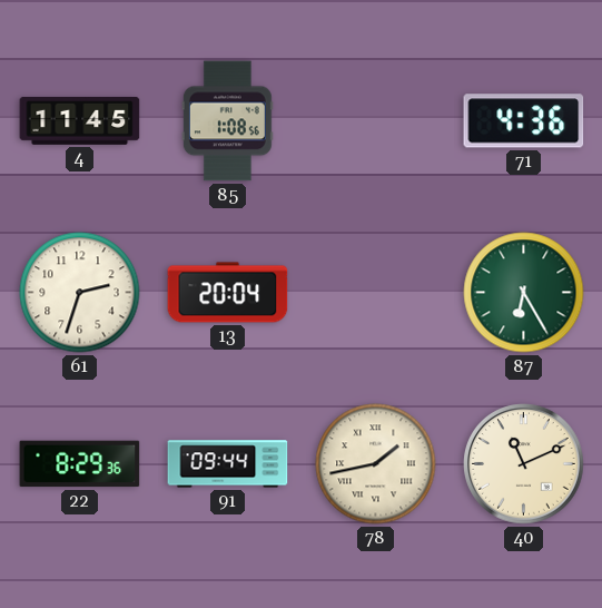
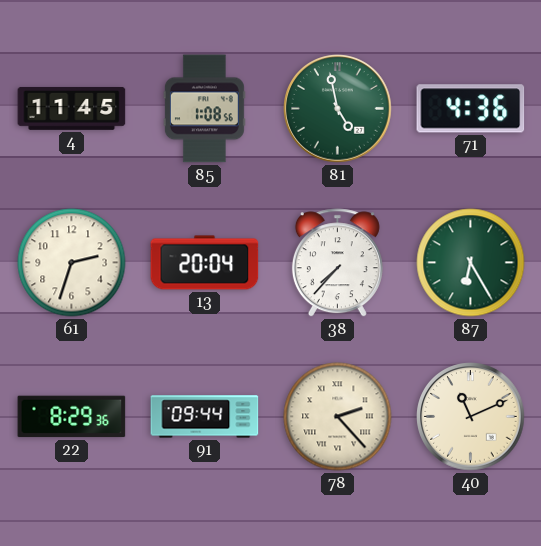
81: none -> 4:58 (338, 109)
38: none -> 7:37 (337, 263)
78: 1:43 -> 2:23 (338, 417)
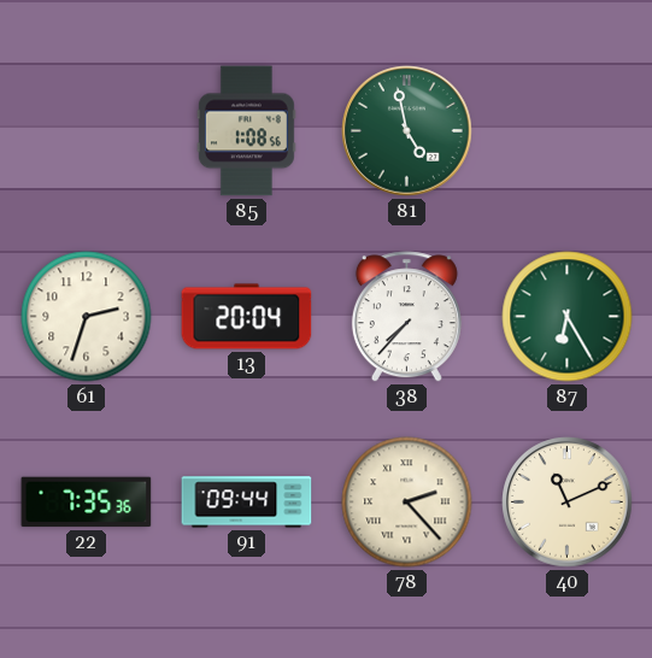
4: 11:45 -> none (72, 108)
71: 4:36 -> none (471, 109)
22: 8:29 -> 7:35 (87, 503)
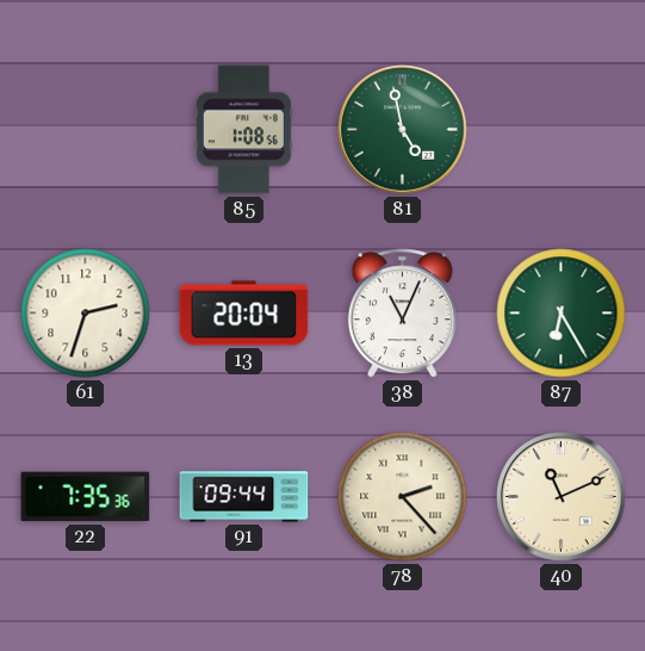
38: 7:37 -> 11:04 (402, 314)
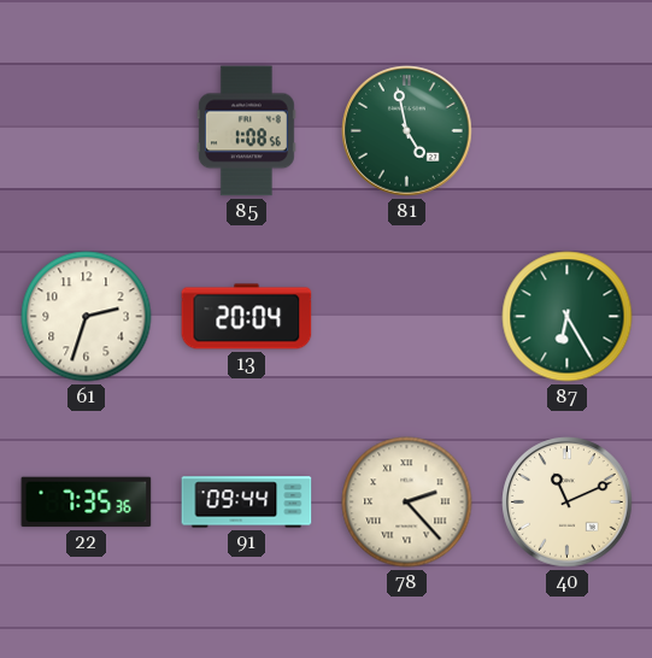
38: 11:04 -> none (402, 314)
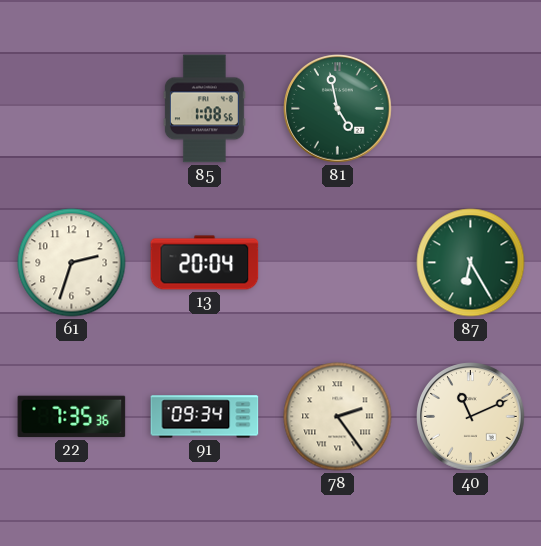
91: 09:44 -> 09:34 (205, 417)
78: 2:23 -> 2:24 (338, 417)
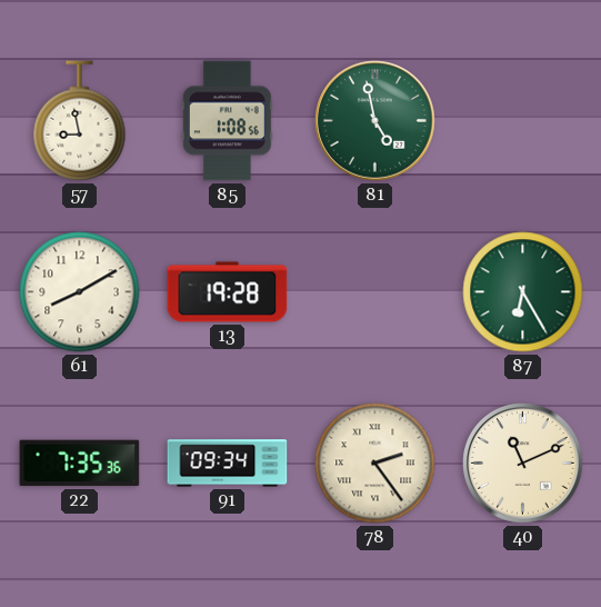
57: none -> 8:58 (80, 121)
61: 2:33 -> 8:10 (80, 292)
13: 20:04 -> 19:28 (228, 292)
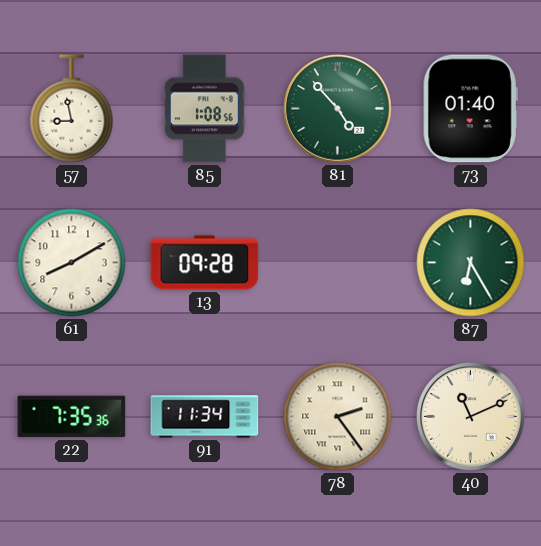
81: 4:58 -> 4:53 (338, 109)
73: none -> 01:40 (470, 109)
13: 19:28 -> 09:28 (205, 263)
91: 09:34 -> 11:34 (205, 417)
